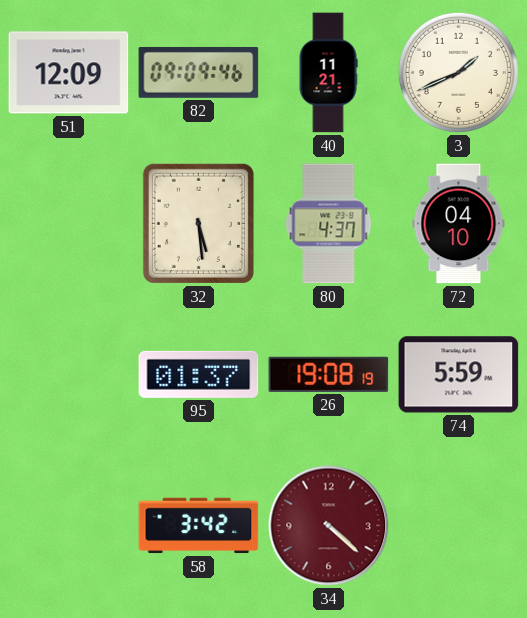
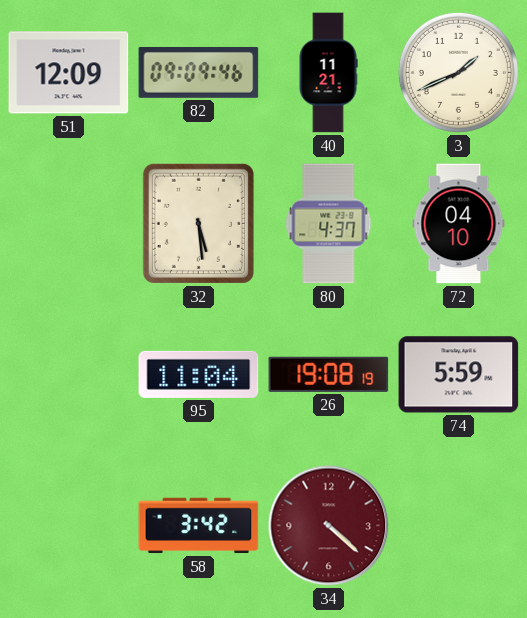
95: 01:37 -> 11:04 (199, 374)
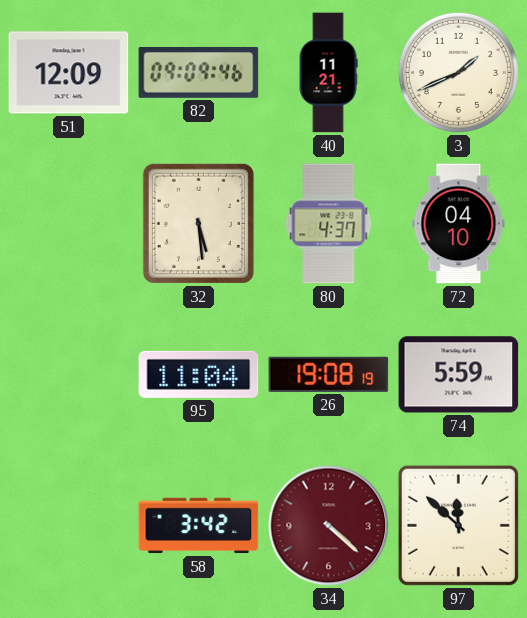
97: none -> 11:52 (458, 525)
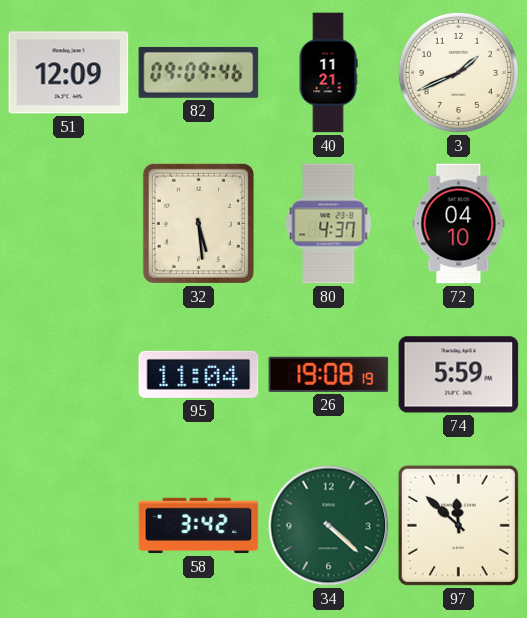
34 dial: burgundy -> green (329, 526)
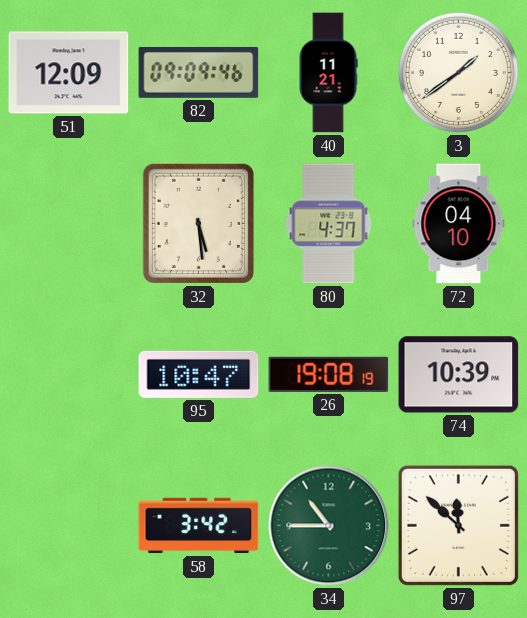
3: 1:41 -> 1:39 (458, 72)
95: 11:04 -> 10:47 (199, 374)
74: 5:59 -> 10:39 (459, 375)
34: 4:22 -> 10:45 (329, 526)
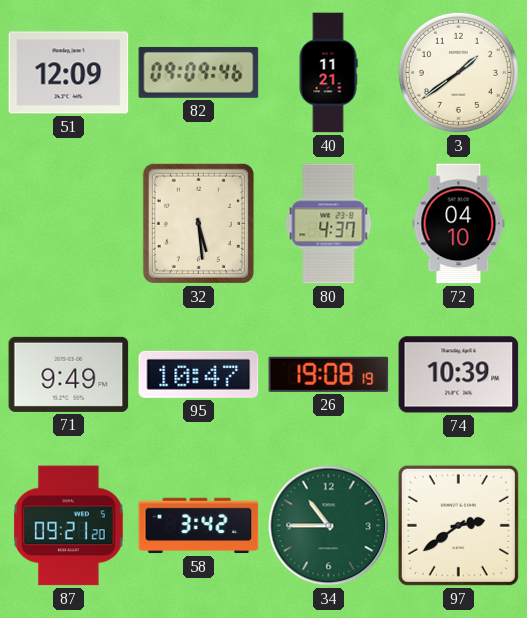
71: none -> 9:49 (69, 374)
87: none -> 09:21 (69, 526)
97: 11:52 -> 2:39 (458, 525)
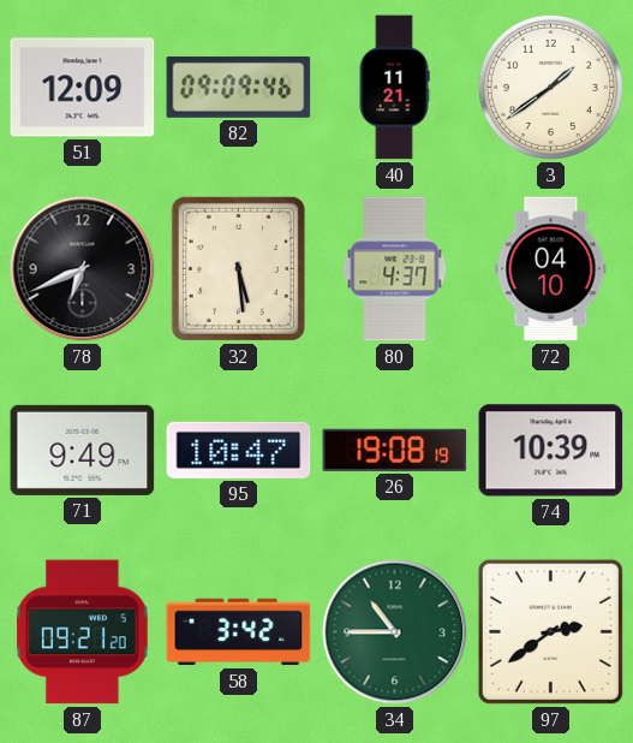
78: none -> 6:41 (83, 269)
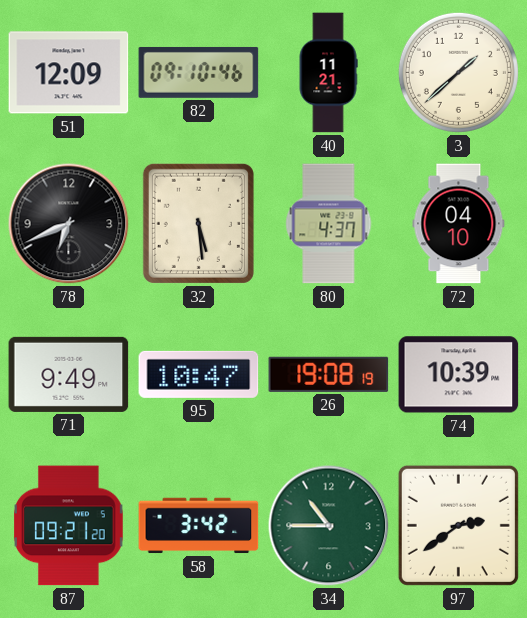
82: 09:09 -> 09:10 (199, 72)
3: 1:39 -> 1:38 (458, 72)
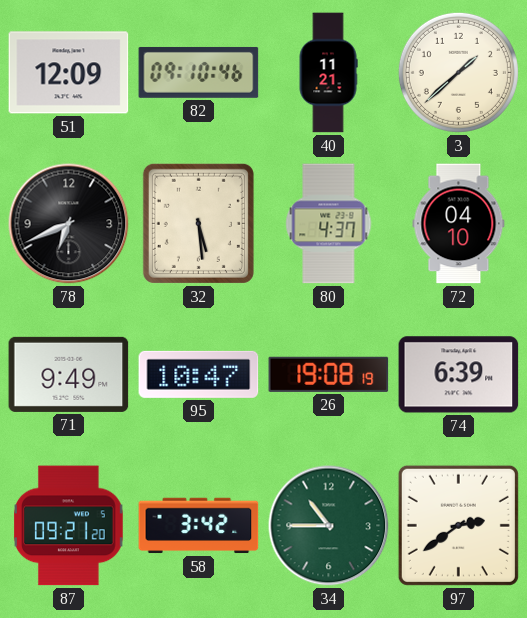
74: 10:39 -> 6:39 (459, 375)
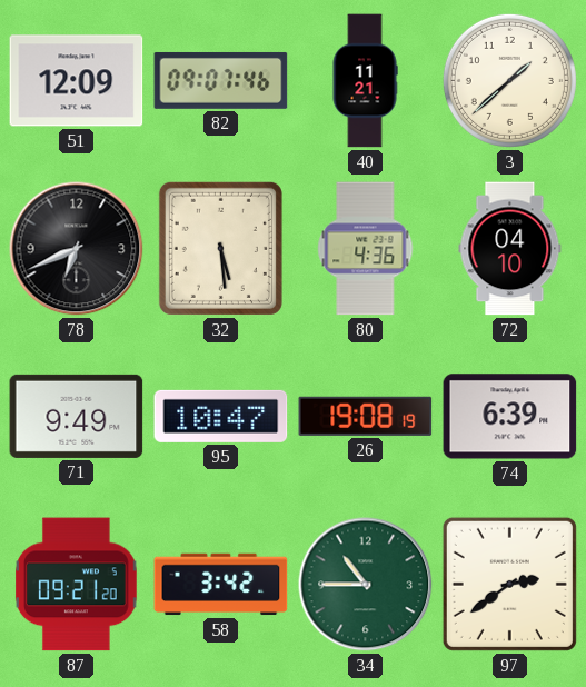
82: 09:10 -> 09:07 (221, 80)
80: 4:37 -> 4:36 (366, 249)
